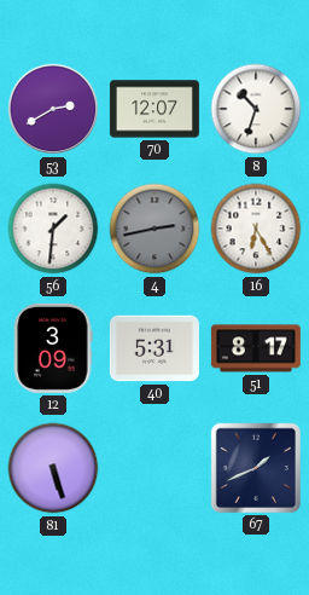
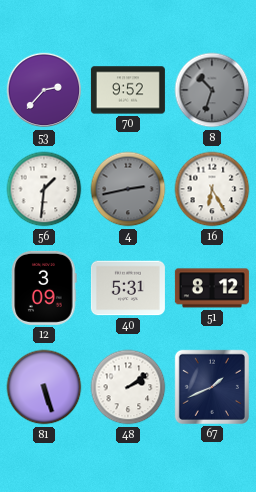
53: 2:40 -> 2:37 (44, 90)
70: 12:07 -> 9:52 (128, 90)
8 dial: white -> grey (212, 90)
51: 8:17 -> 8:12 (212, 288)
48: none -> 2:09 (128, 387)
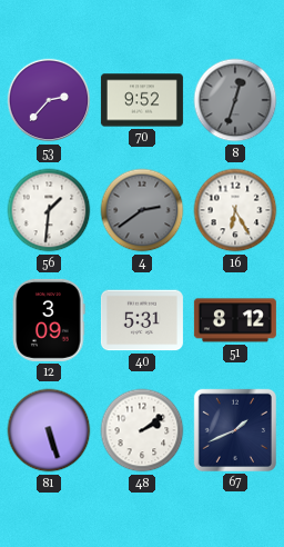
8: 10:33 -> 12:33 (235, 100)
4: 2:43 -> 2:39 (142, 210)
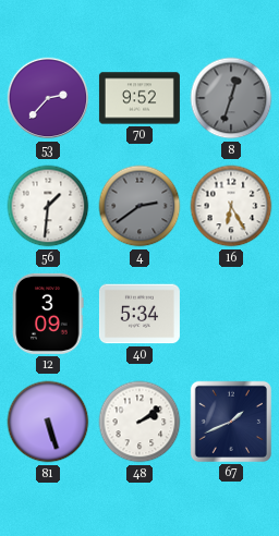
40: 5:31 -> 5:34 (139, 314)
51: 8:12 -> none (235, 320)
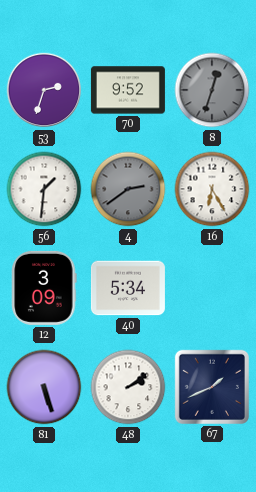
53: 2:37 -> 2:33 (44, 90)
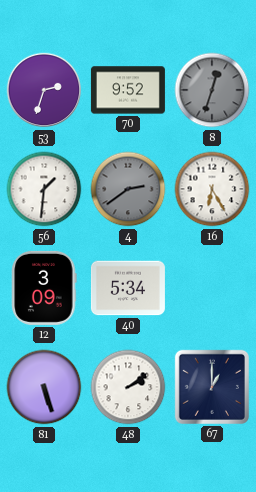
67: 1:41 -> 1:00 (212, 387)
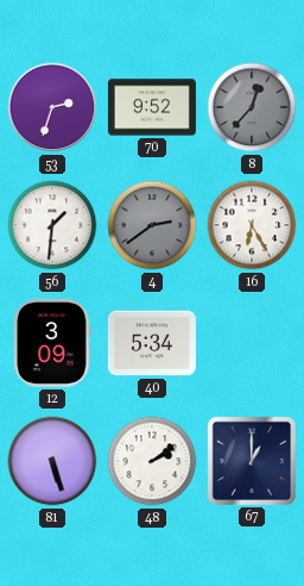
8: 12:33 -> 12:37 (252, 107)
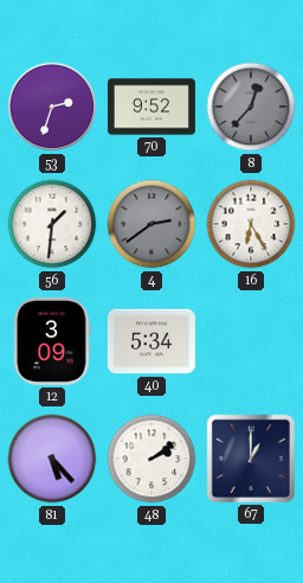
81: 5:27 -> 5:23 (52, 459)
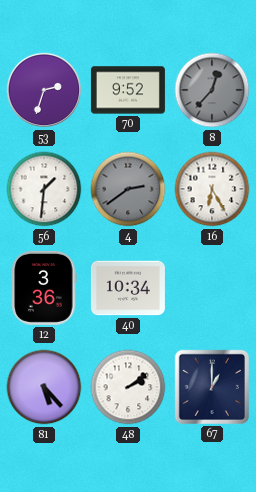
12: 3:09 -> 3:36 (44, 288)
40: 5:34 -> 10:34 (128, 288)
